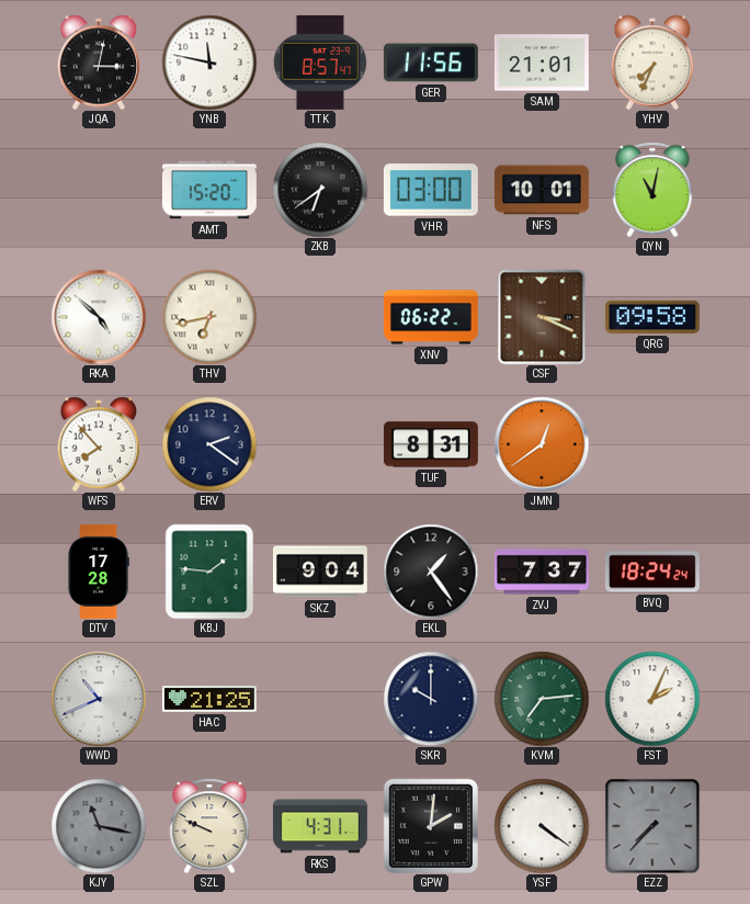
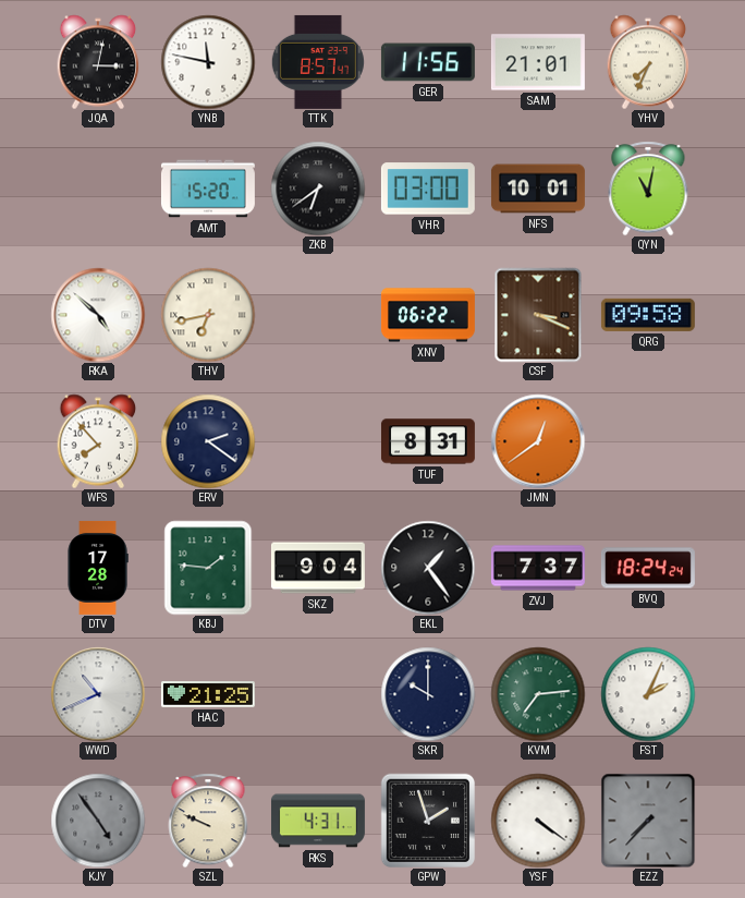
KJY: 11:17 -> 4:54 (98, 821)
GPW: 2:01 -> 1:57 (428, 821)
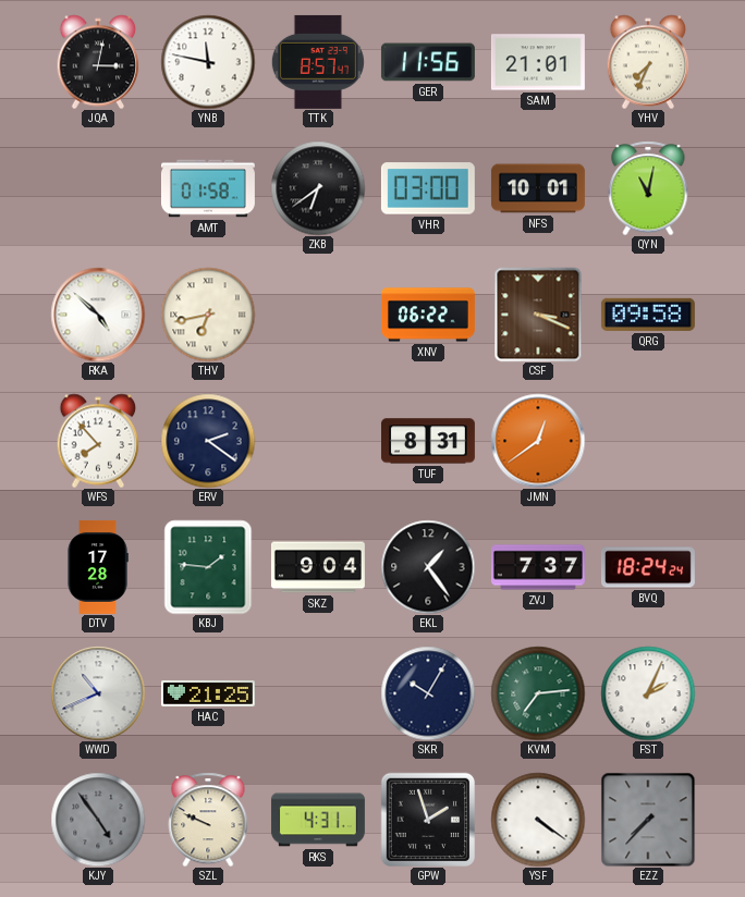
AMT: 15:20 -> 01:58 (208, 188)
SKR: 10:00 -> 10:05 (428, 693)
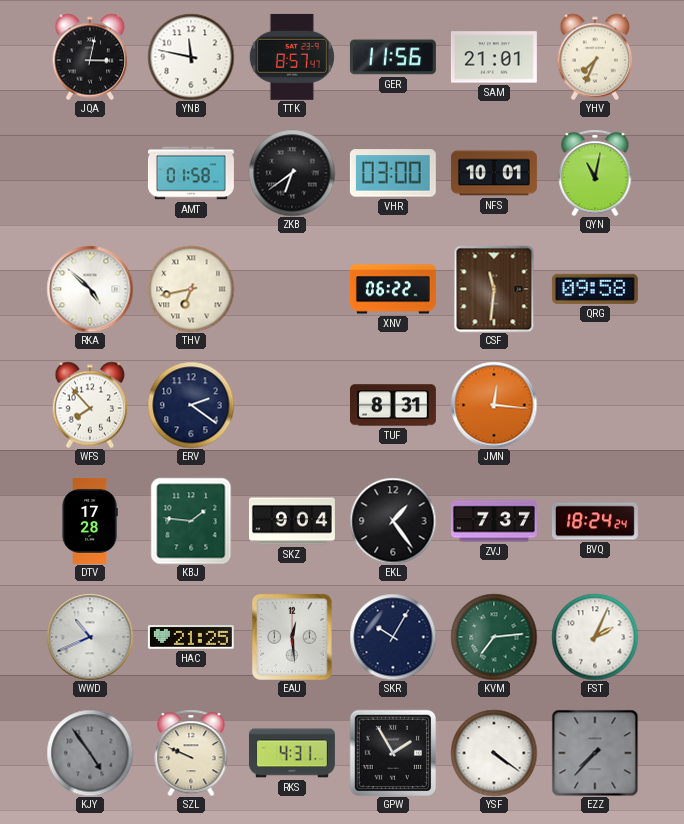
CSF: 3:19 -> 11:31 (494, 289)
JMN: 12:39 -> 12:16 (494, 405)
EAU: none -> 12:29 (292, 637)
GPW: 1:57 -> 1:55 (393, 753)
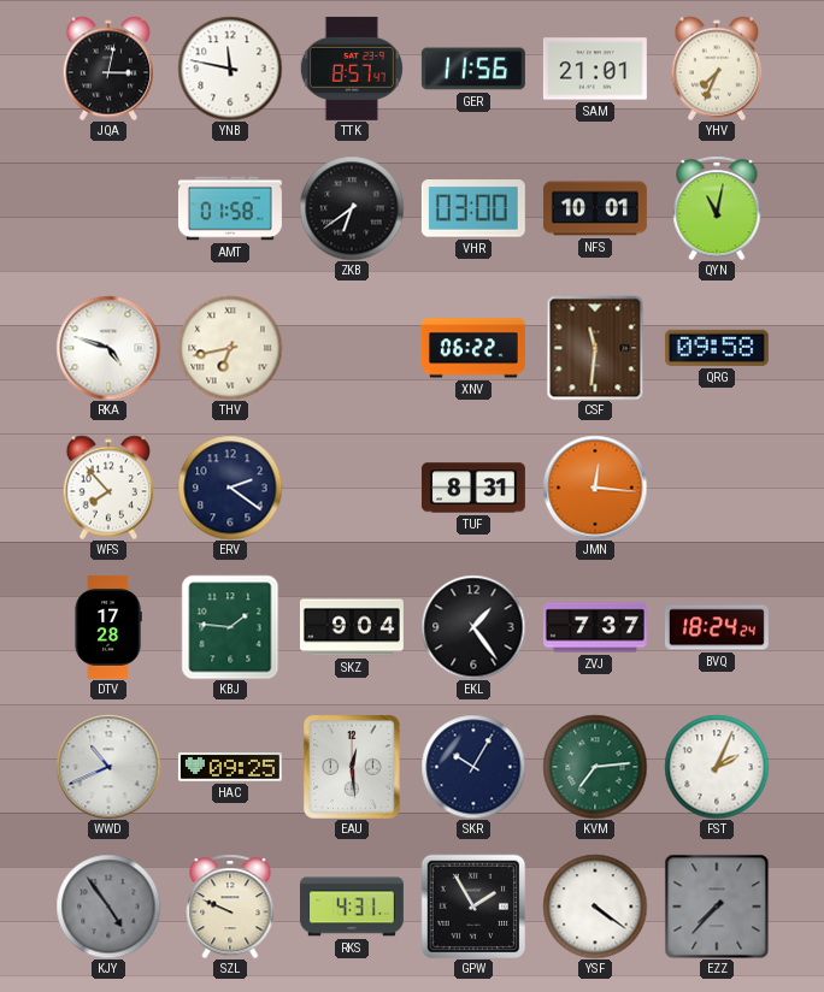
RKA: 4:52 -> 4:48 (108, 348)
HAC: 21:25 -> 09:25 (230, 767)
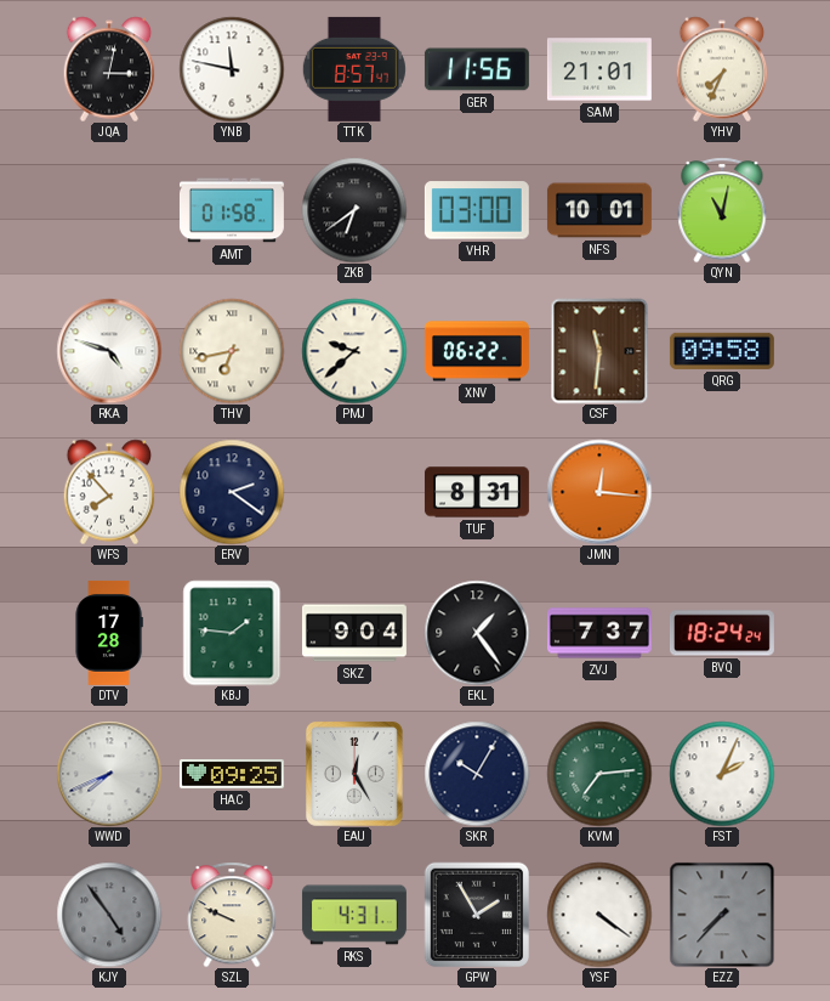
PMJ: none -> 9:38 (354, 351)
WWD: 10:41 -> 7:41 (109, 774)
EAU: 12:29 -> 12:25 (354, 774)
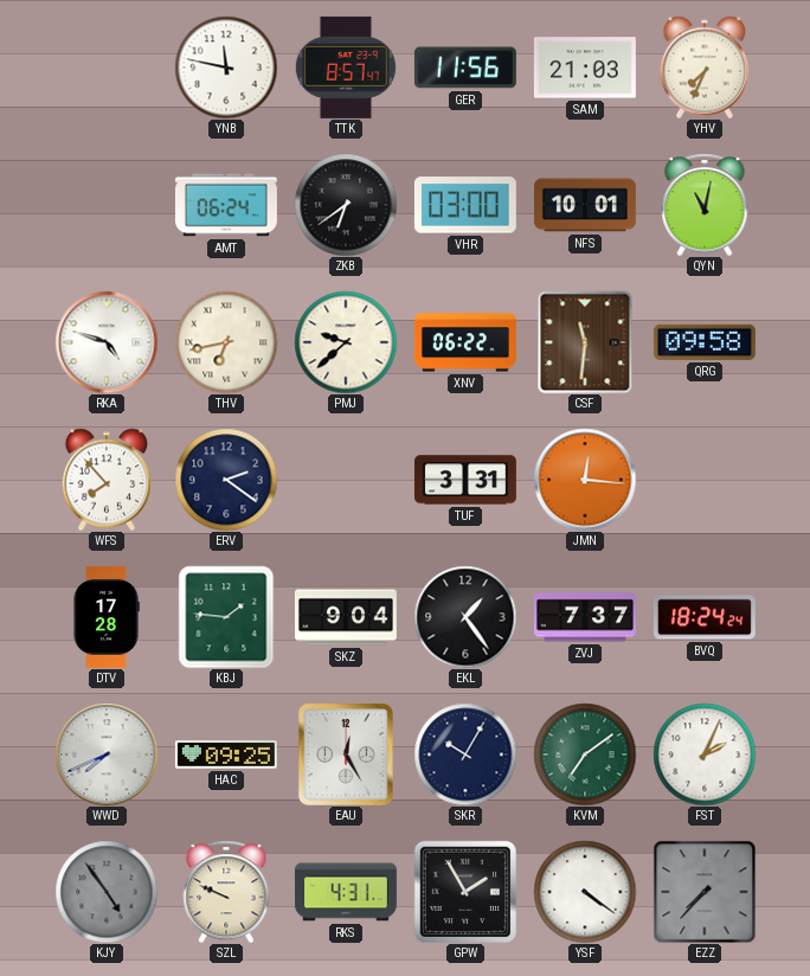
JQA: 3:02 -> none (109, 69)
SAM: 21:01 -> 21:03 (585, 68)
AMT: 01:58 -> 06:24 (226, 205)
TUF: 8:31 -> 3:31 (465, 480)
KVM: 7:14 -> 7:09 (585, 755)
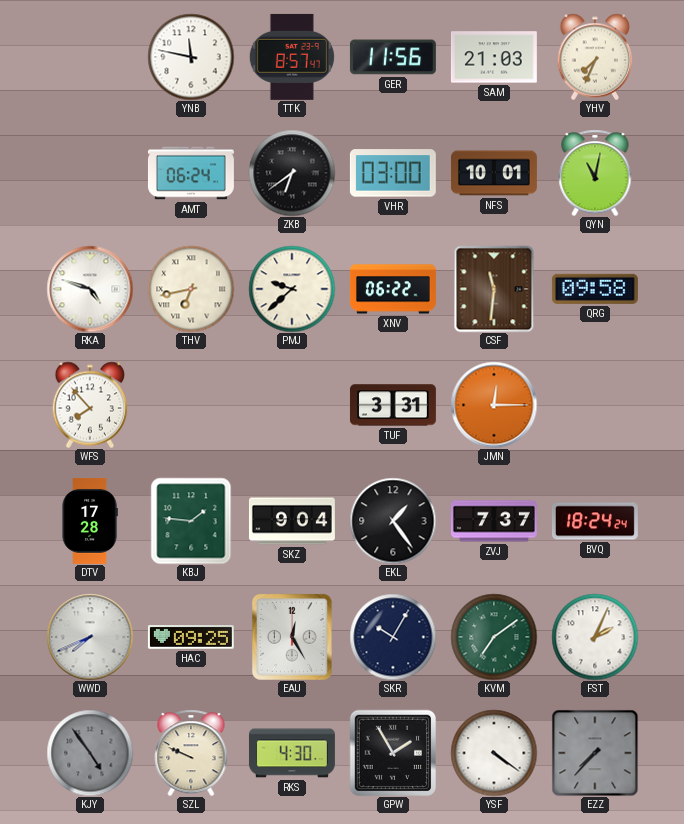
ERV: 2:21 -> none (226, 480)
JMN: 12:16 -> 12:15 (494, 405)
RKS: 4:31 -> 4:30 (292, 753)
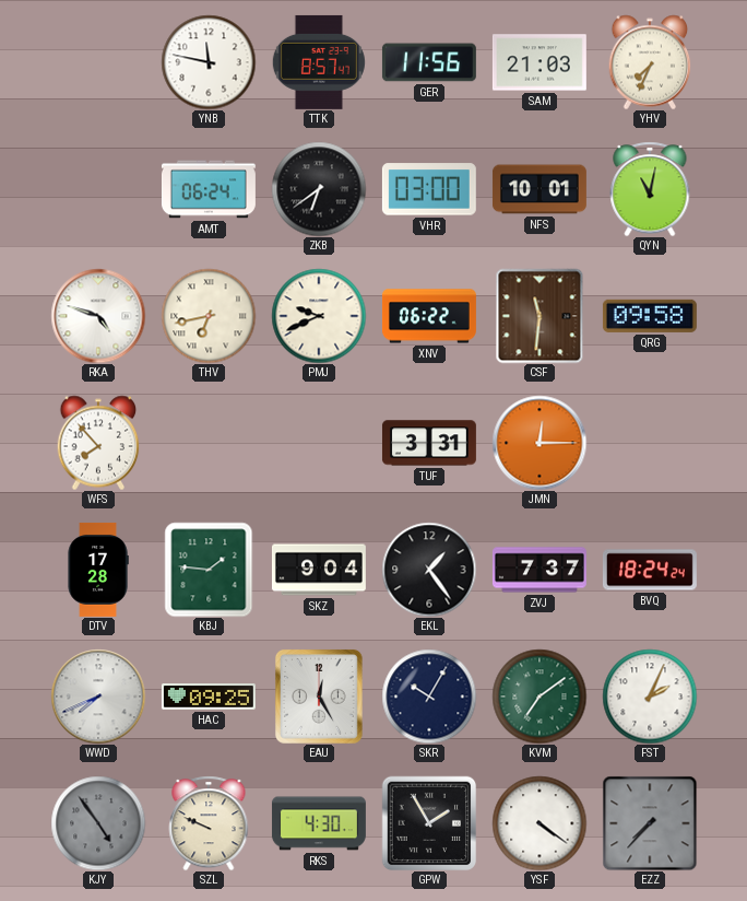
PMJ: 9:38 -> 9:41 (319, 316)
